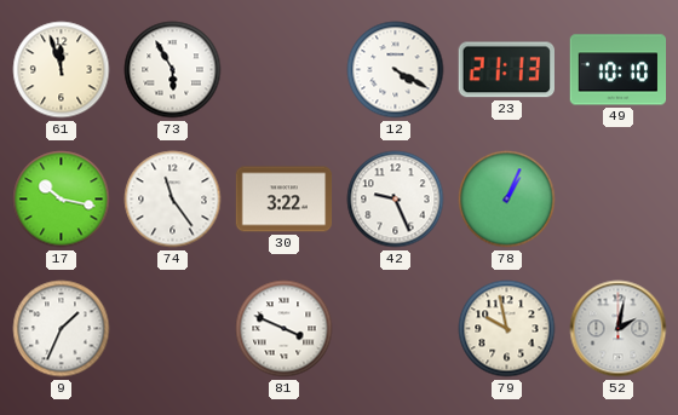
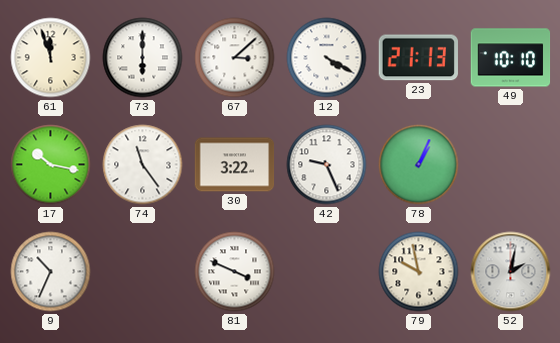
73: 5:55 -> 6:00 (143, 58)
67: none -> 3:08 (235, 58)
9: 1:34 -> 10:34 (51, 272)
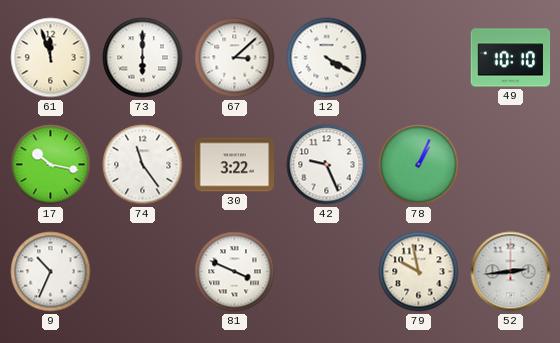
23: 21:13 -> none (418, 58)
52: 2:02 -> 2:44 (511, 272)
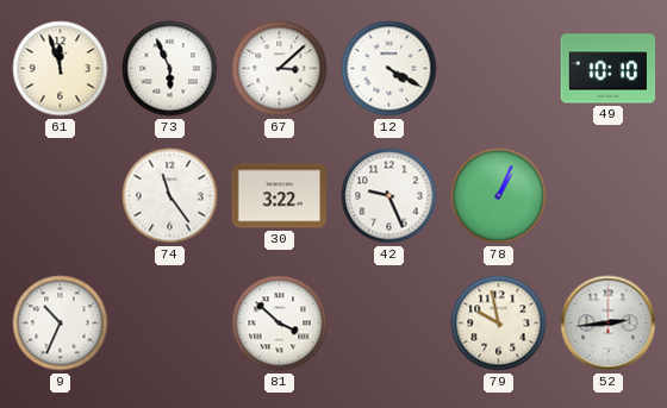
73: 6:00 -> 5:56 (170, 69)
17: 10:17 -> none (51, 165)
81: 3:49 -> 3:52 (280, 324)
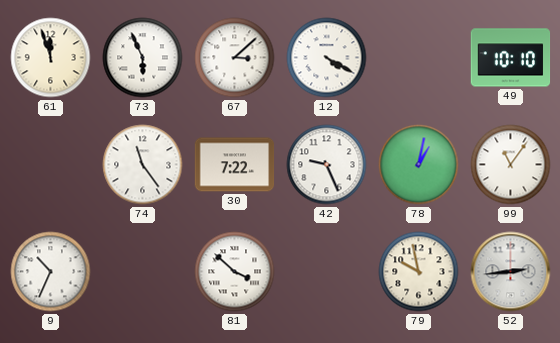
30: 3:22 -> 7:22 (235, 165)
78: 1:04 -> 1:02 (419, 165)
99: none -> 11:06 (511, 165)
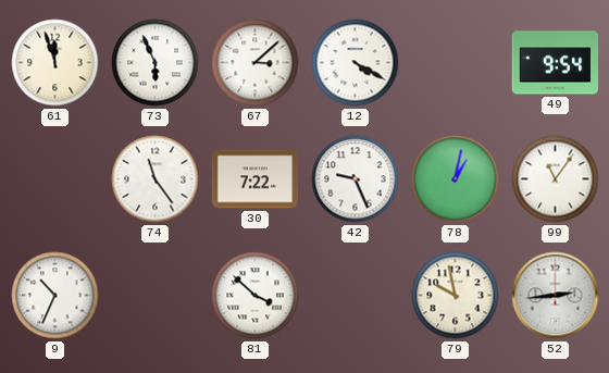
49: 10:10 -> 9:54 (556, 63)
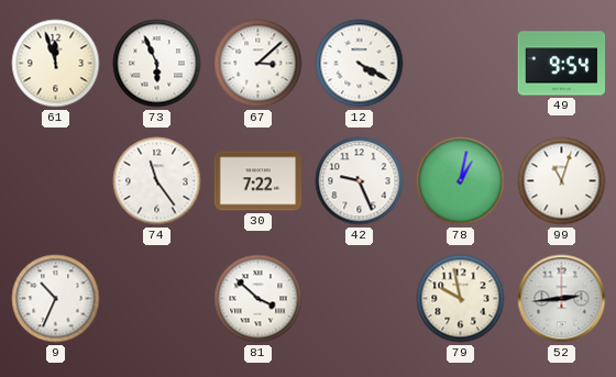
99: 11:06 -> 11:03 (562, 181)
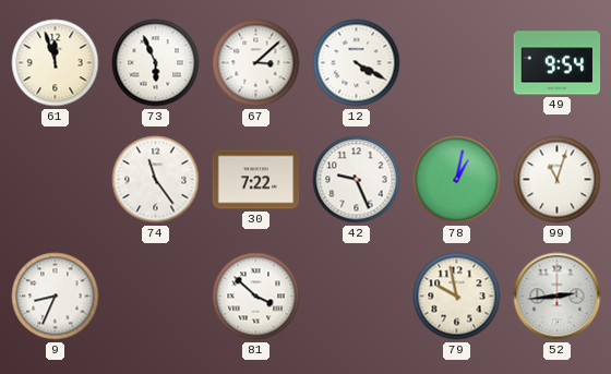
9: 10:34 -> 8:34 (56, 297)
